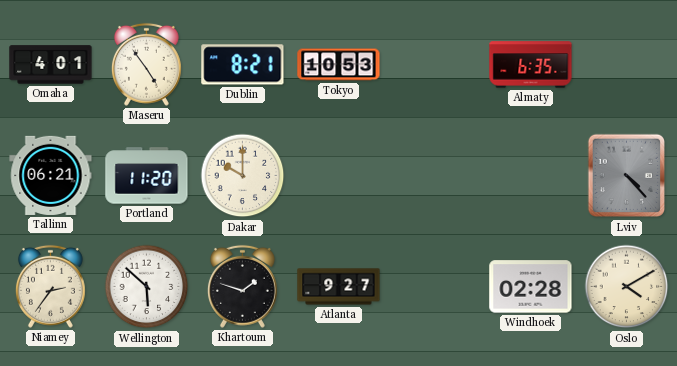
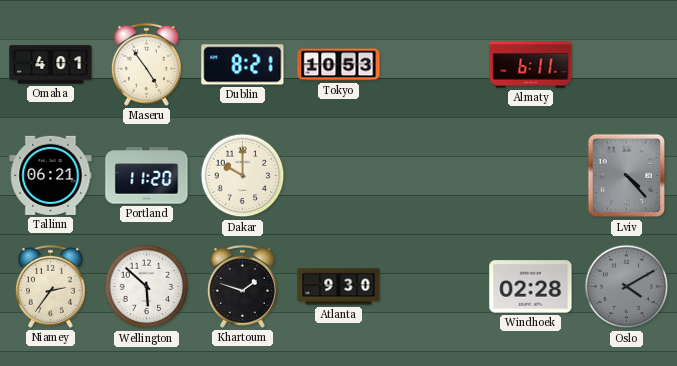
Almaty: 6:35 -> 6:11 (531, 65)
Atlanta: 9:27 -> 9:30 (339, 287)
Oslo dial: cream -> grey (627, 287)
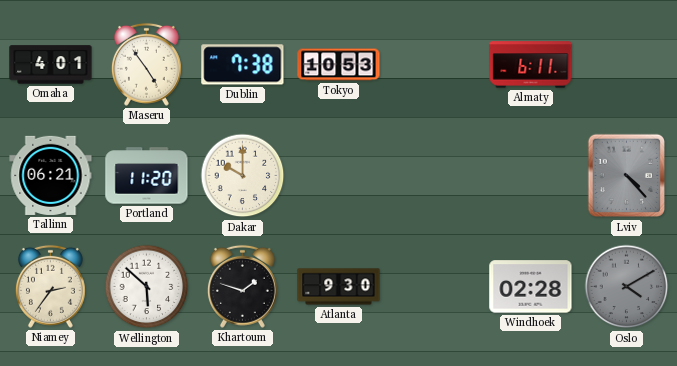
Dublin: 8:21 -> 7:38 (243, 65)
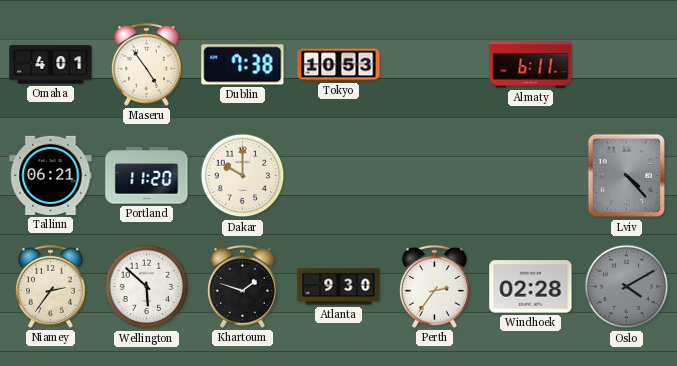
Perth: none -> 2:36 (434, 286)
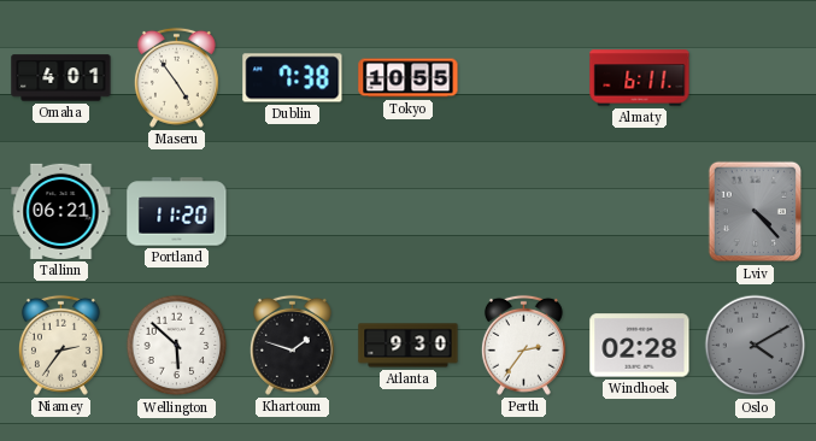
Tokyo: 10:53 -> 10:55 (409, 78)
Dakar: 10:00 -> none (243, 176)
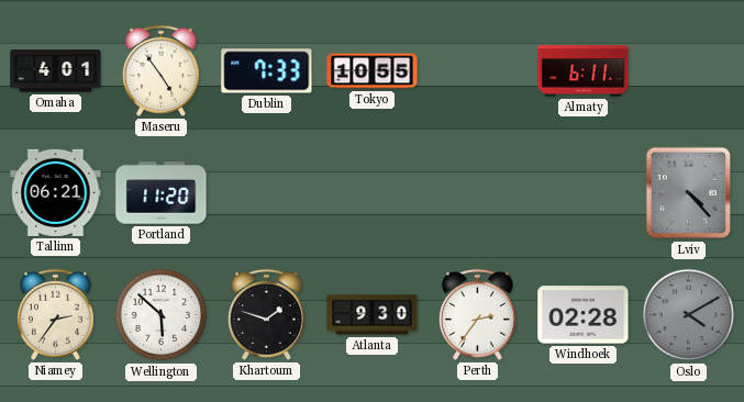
Dublin: 7:38 -> 7:33 (267, 71)
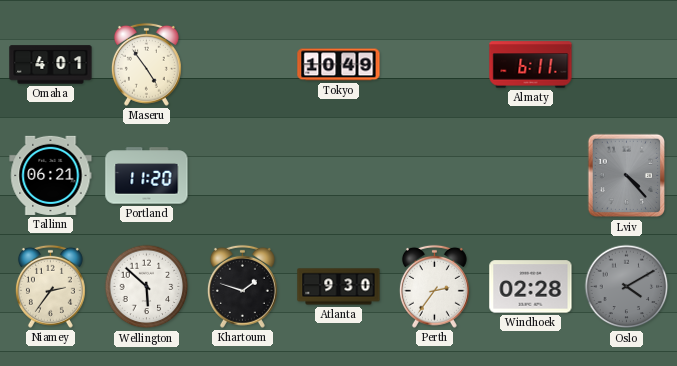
Dublin: 7:33 -> none (267, 71)
Tokyo: 10:55 -> 10:49 (339, 65)
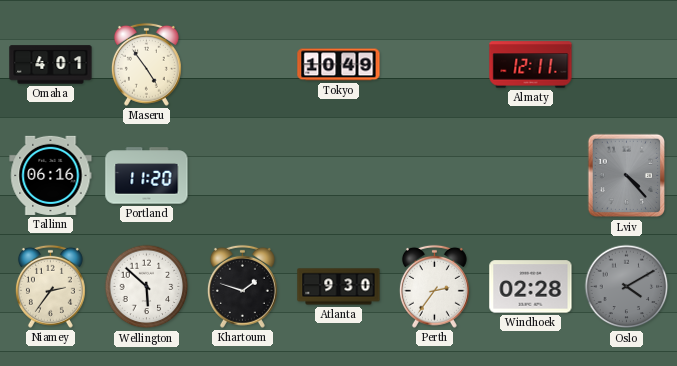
Almaty: 6:11 -> 12:11 (531, 65)
Tallinn: 06:21 -> 06:16 (51, 175)
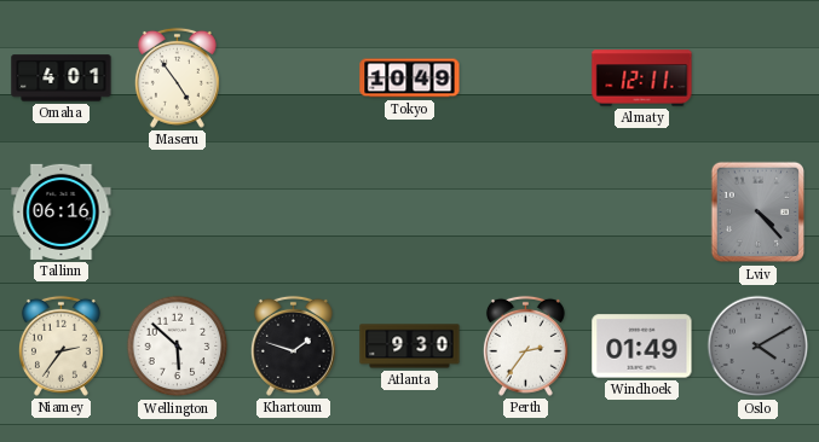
Portland: 11:20 -> none (147, 176)
Windhoek: 02:28 -> 01:49 (642, 347)
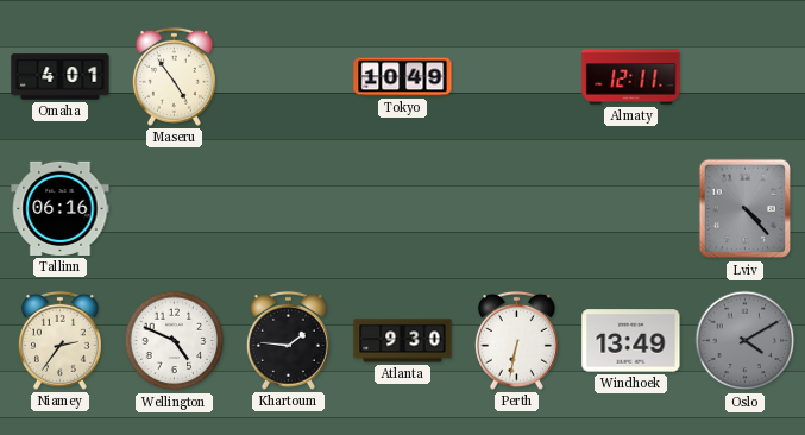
Wellington: 5:52 -> 4:49 (175, 341)
Khartoum: 1:48 -> 1:46 (288, 340)
Perth: 2:36 -> 6:32 (516, 340)
Windhoek: 01:49 -> 13:49 (631, 341)
